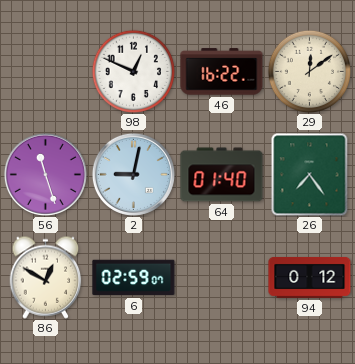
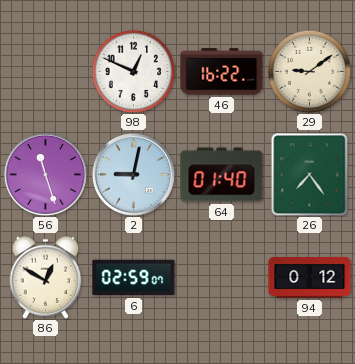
29: 12:09 -> 9:09 (309, 71)
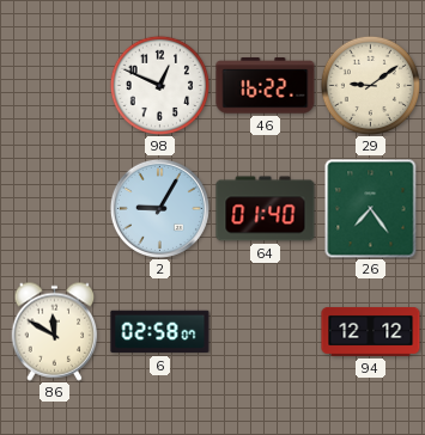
56: 11:27 -> none (45, 174)
2: 9:02 -> 9:05 (159, 208)
86: 12:50 -> 11:50 (55, 331)
6: 02:59 -> 02:58 (160, 332)
94: 0:12 -> 12:12 (371, 332)
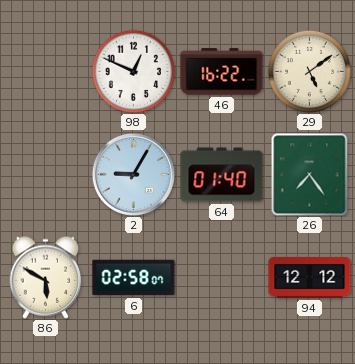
29: 9:09 -> 5:09 (309, 71)
86: 11:50 -> 5:50 (46, 277)
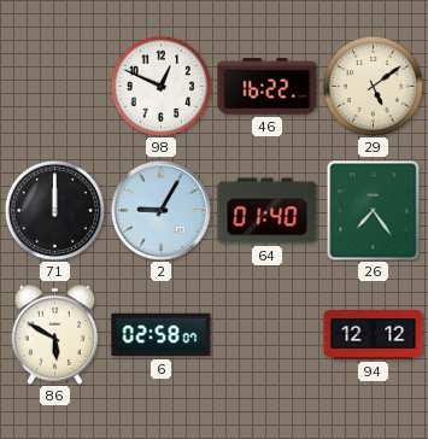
71: none -> 12:00 (54, 210)
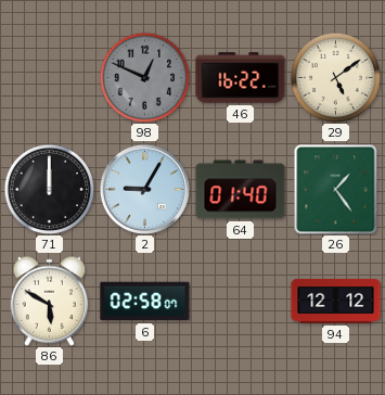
98 dial: white -> grey (144, 77)
26: 7:24 -> 1:24 (336, 189)
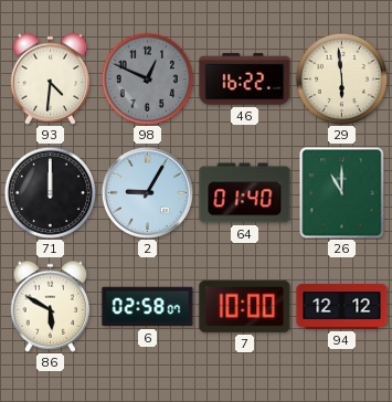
93: none -> 4:31 (51, 78)
29: 5:09 -> 5:59 (341, 78)
26: 1:24 -> 11:00 (342, 192)
7: none -> 10:00 (245, 306)
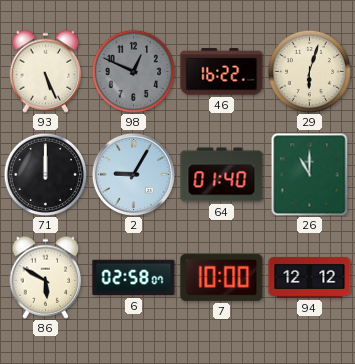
93: 4:31 -> 5:26 (46, 71)
29: 5:59 -> 6:03 (309, 71)
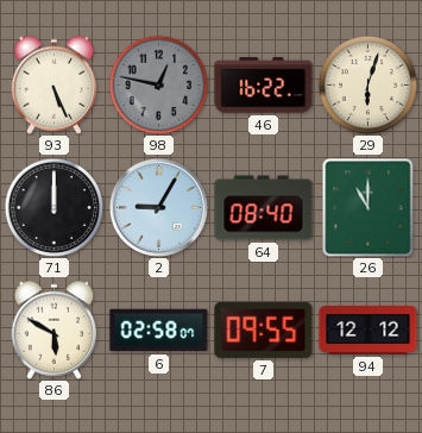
98: 12:49 -> 12:47 (158, 84)
64: 01:40 -> 08:40 (264, 208)
7: 10:00 -> 09:55 (264, 330)
